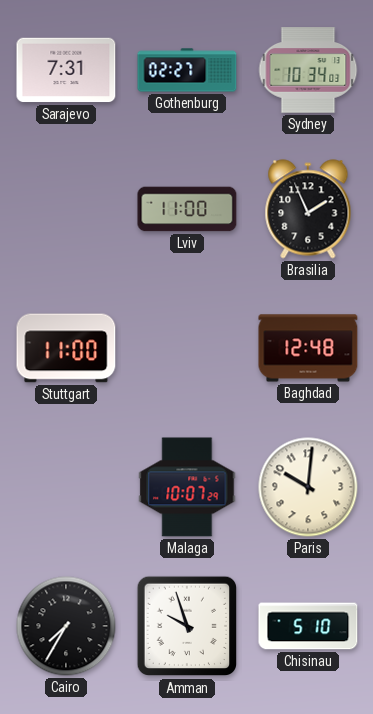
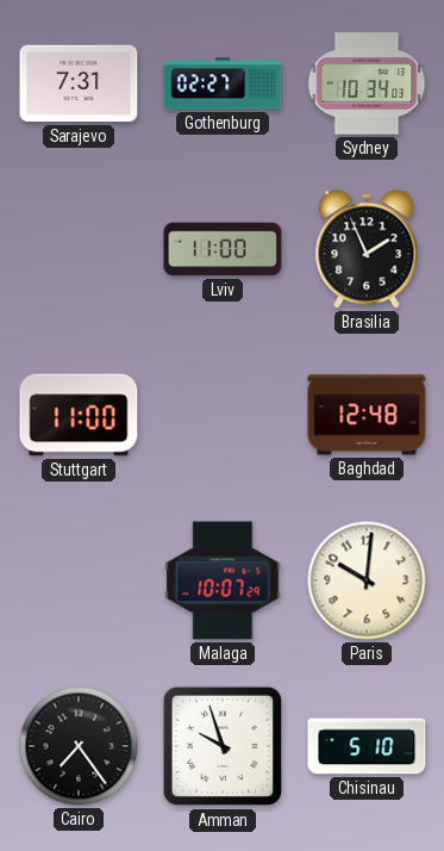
Cairo: 7:35 -> 7:24 (79, 746)
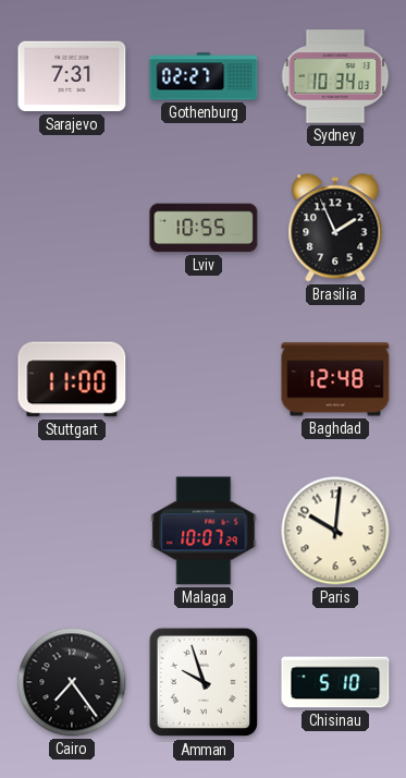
Lviv: 11:00 -> 10:55 (204, 228)
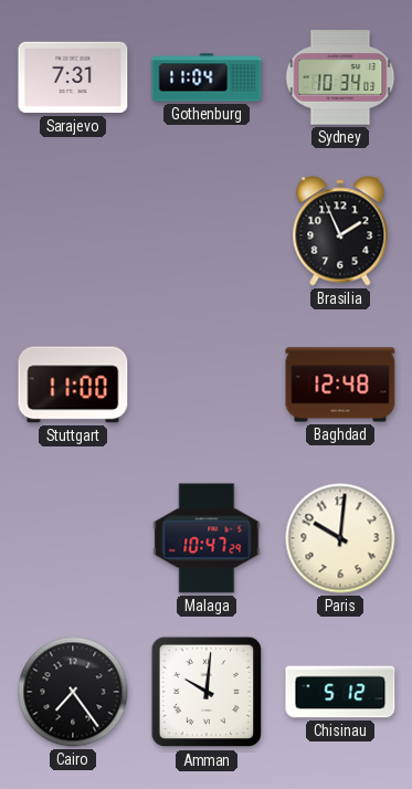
Gothenburg: 02:27 -> 11:04 (207, 77)
Lviv: 10:55 -> none (204, 228)
Malaga: 10:07 -> 10:47 (207, 538)
Amman: 9:57 -> 10:01 (207, 692)
Chisinau: 5:10 -> 5:12 (340, 692)
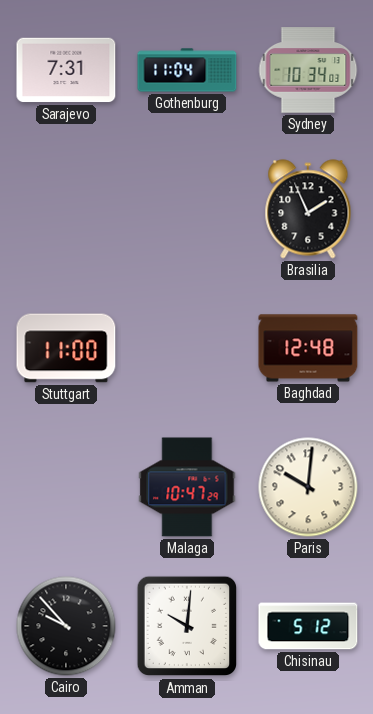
Cairo: 7:24 -> 9:53 (66, 626)
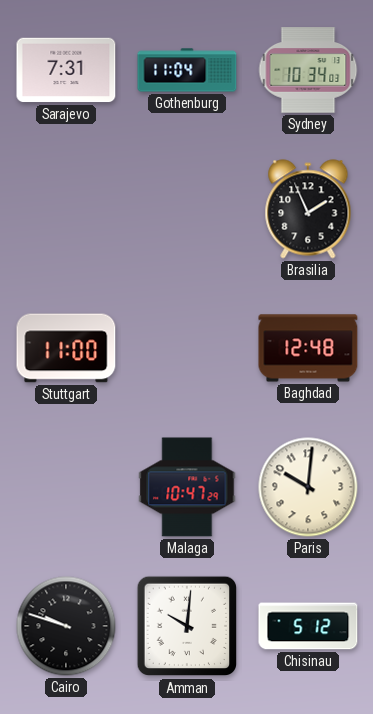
Cairo: 9:53 -> 9:48 (66, 626)
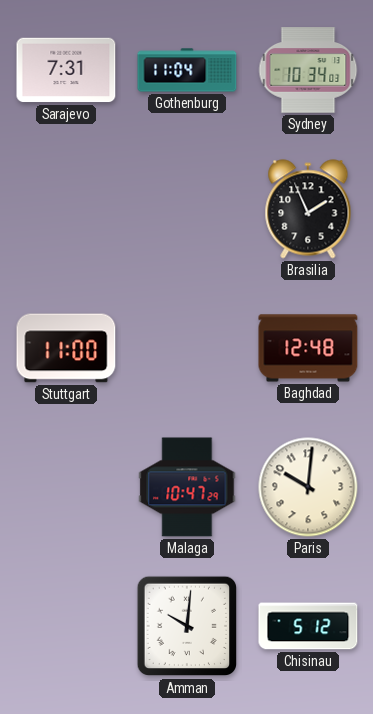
Cairo: 9:48 -> none (66, 626)
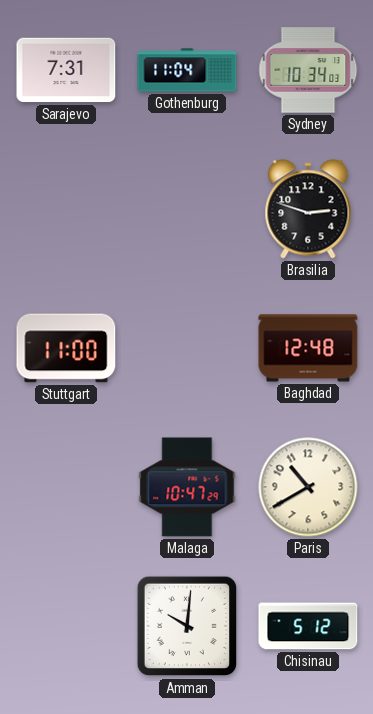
Brasilia: 1:56 -> 2:48 (308, 209)
Paris: 10:01 -> 10:40 (308, 487)
